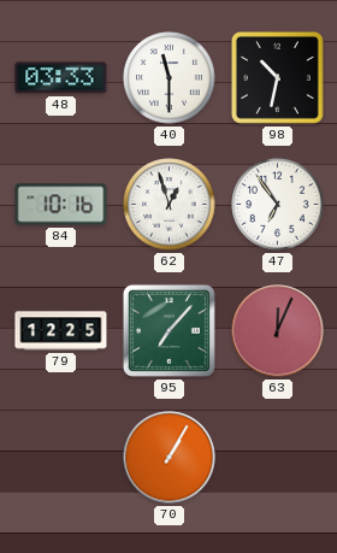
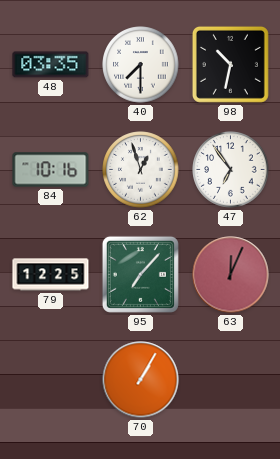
48: 03:33 -> 03:35 (51, 65)
40: 11:30 -> 7:30 (141, 65)
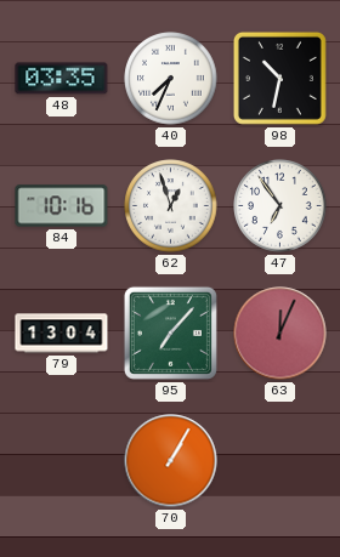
40: 7:30 -> 7:34 (171, 79)
79: 12:25 -> 13:04 (62, 334)
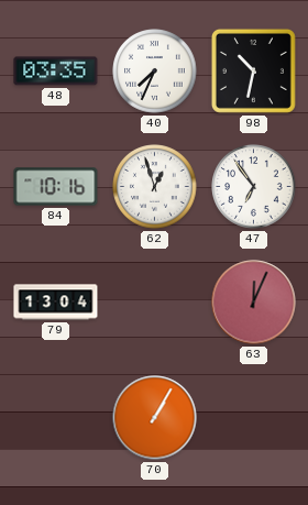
95: 7:07 -> none (170, 333)
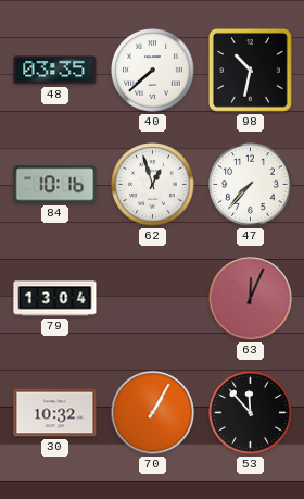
40: 7:34 -> 7:38 (153, 71)
47: 6:54 -> 7:37 (251, 185)
30: none -> 10:32 (55, 413)
53: none -> 11:53 (251, 413)
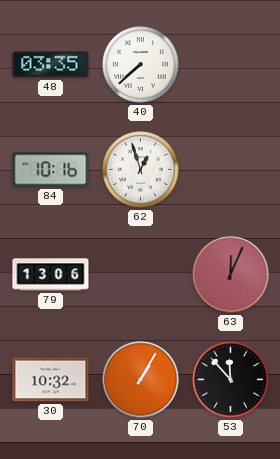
98: 10:32 -> none (250, 70)
47: 7:37 -> none (251, 185)
79: 13:04 -> 13:06 (51, 275)
